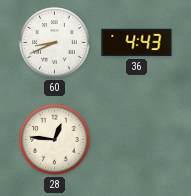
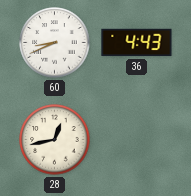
28: 12:46 -> 12:43 (55, 140)
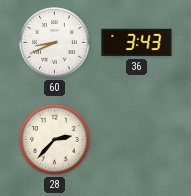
36: 4:43 -> 3:43 (137, 43)
28: 12:43 -> 2:37 (55, 140)
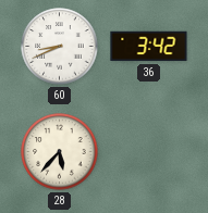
36: 3:43 -> 3:42 (149, 47)
28: 2:37 -> 5:37 (60, 152)
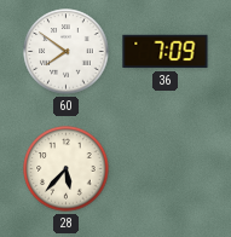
60: 8:41 -> 7:51 (67, 52)
36: 3:42 -> 7:09 (166, 52)
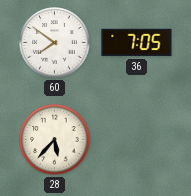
36: 7:09 -> 7:05 (137, 43)
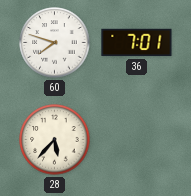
60: 7:51 -> 7:48 (55, 43)
36: 7:05 -> 7:01 (137, 43)
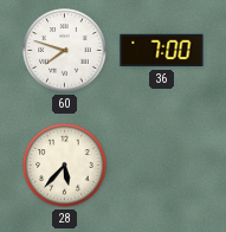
36: 7:01 -> 7:00 (162, 51)
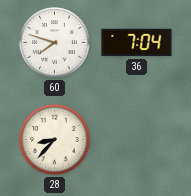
36: 7:00 -> 7:04 (137, 43)
28: 5:37 -> 8:37 (55, 140)
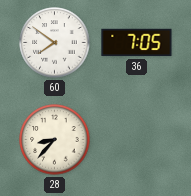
60: 7:48 -> 7:51 (55, 43)
36: 7:04 -> 7:05 (137, 43)
